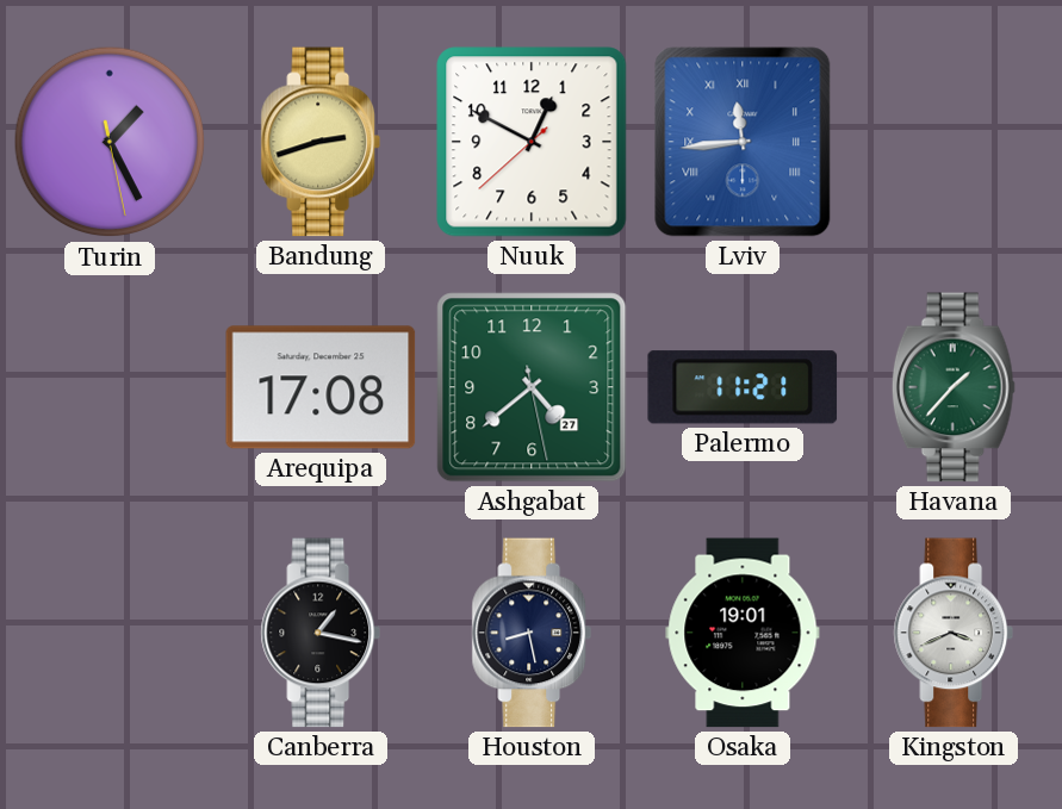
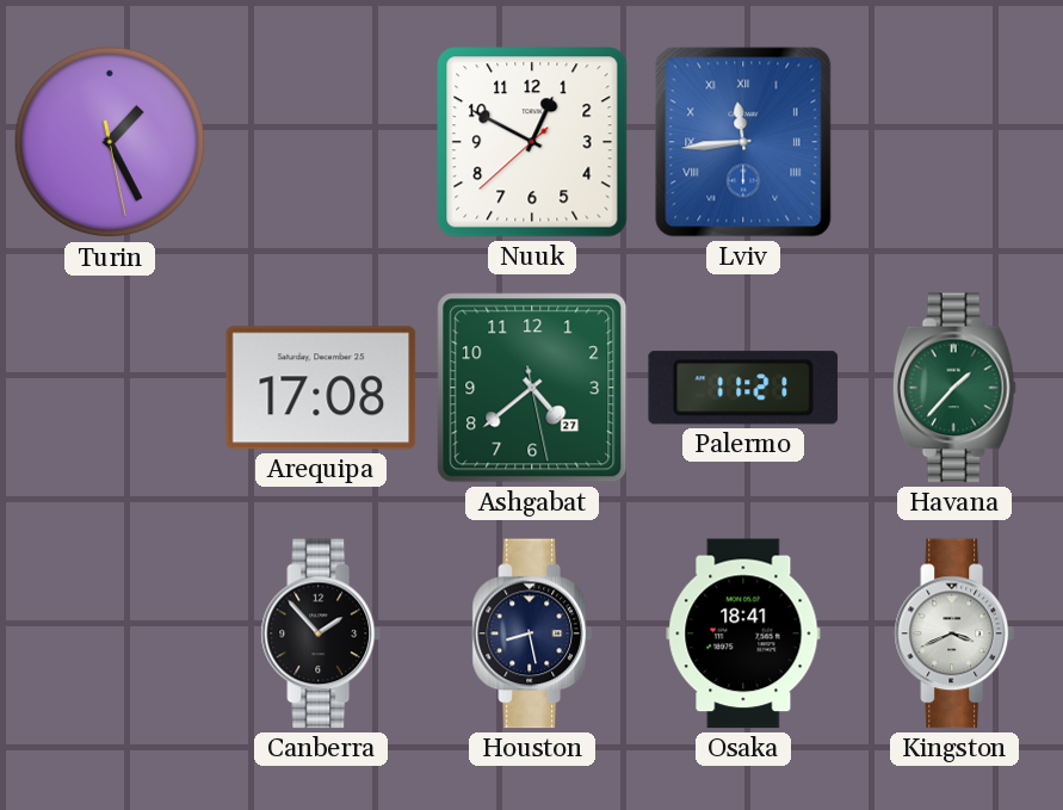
Bandung: 2:42 -> none (321, 142)
Canberra: 1:17 -> 1:53 (321, 633)
Osaka: 19:01 -> 18:41 (743, 633)
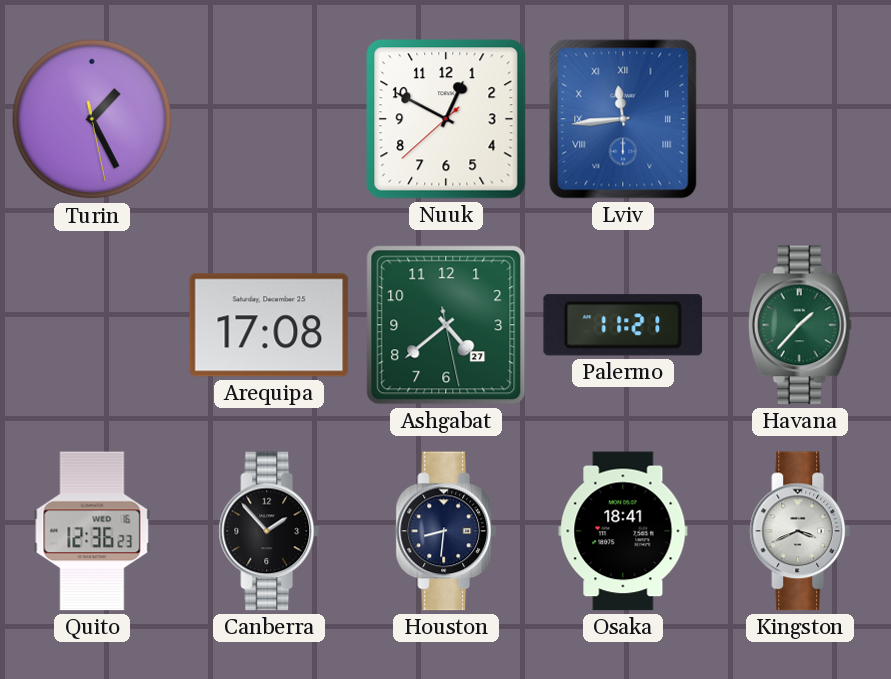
Quito: none -> 12:36 (92, 531)
Houston: 8:28 -> 8:31 (446, 531)
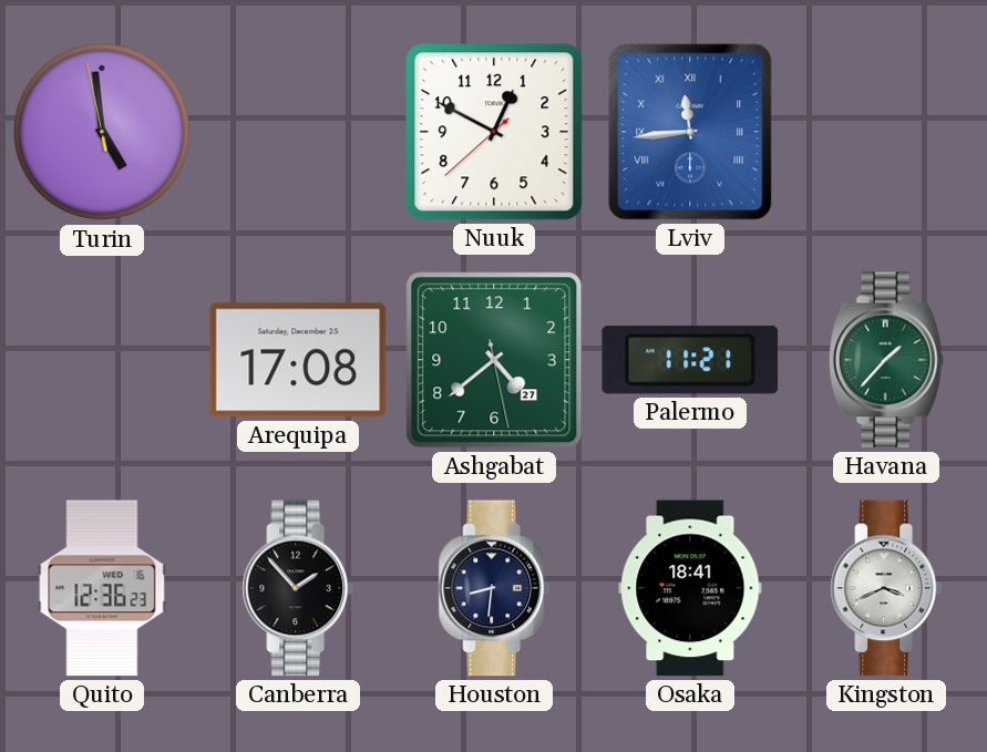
Turin: 1:25 -> 4:58 (102, 132)
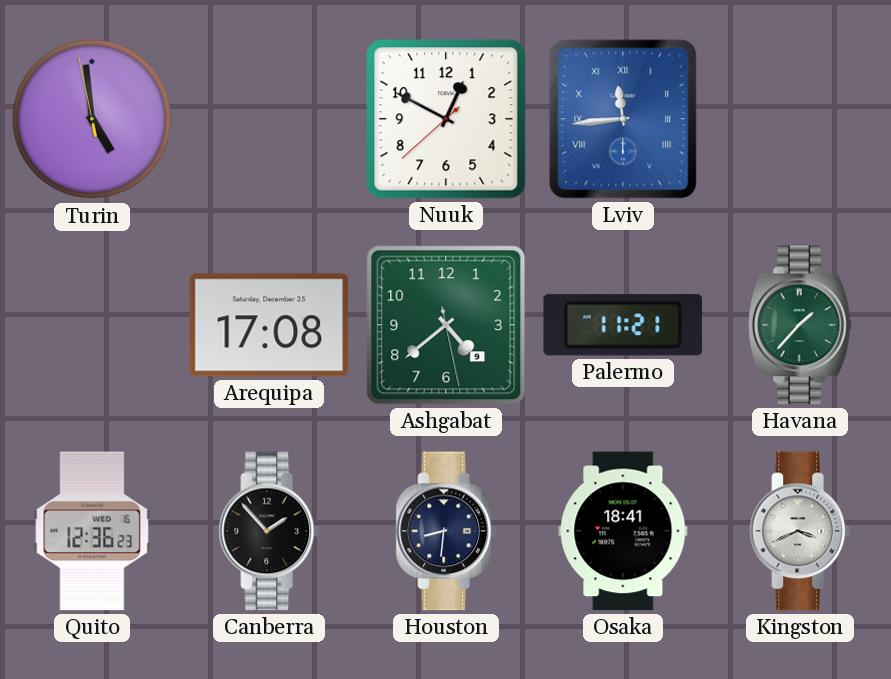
Ashgabat date: 27 -> 9 (446, 325)
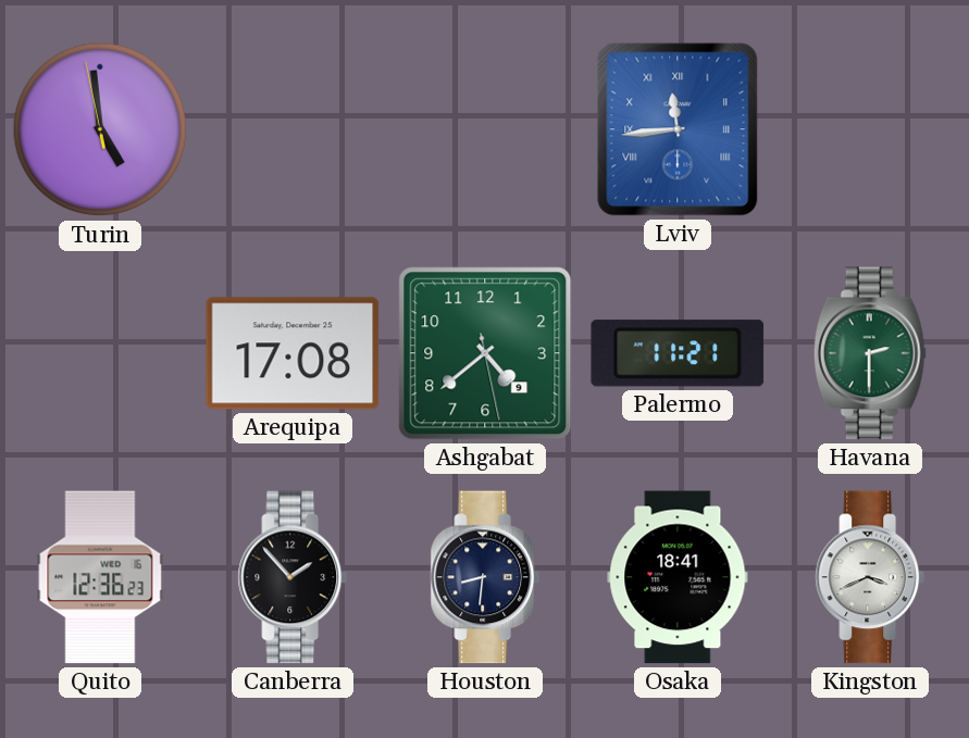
Nuuk: 12:49 -> none (446, 119)
Havana: 1:37 -> 2:30 (870, 353)
